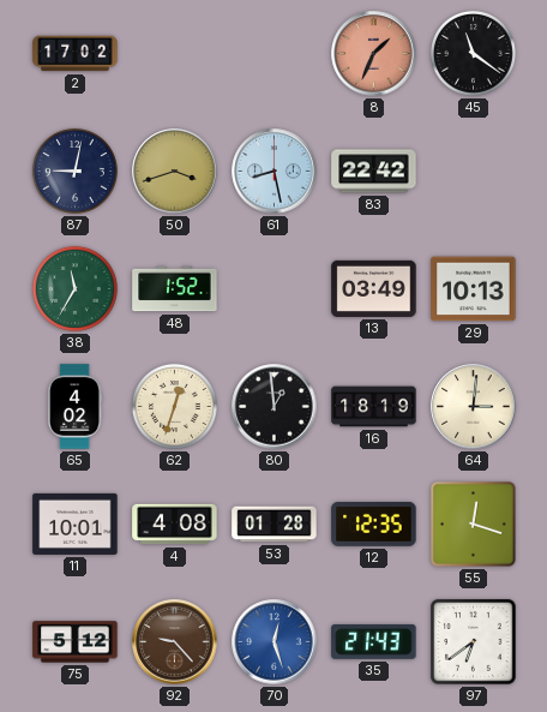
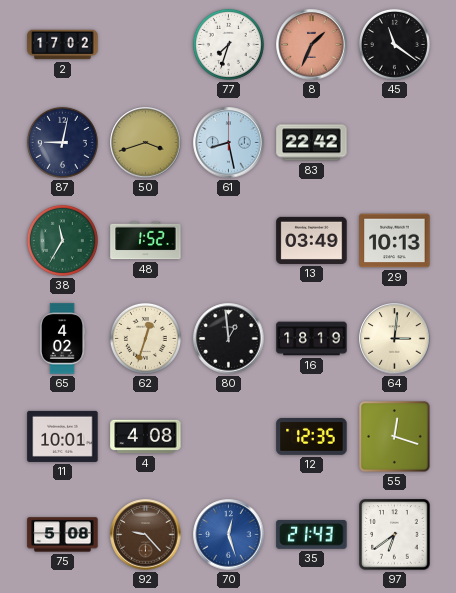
77: none -> 7:33 (228, 44)
53: 01:28 -> none (275, 525)
75: 5:12 -> 5:08 (63, 535)
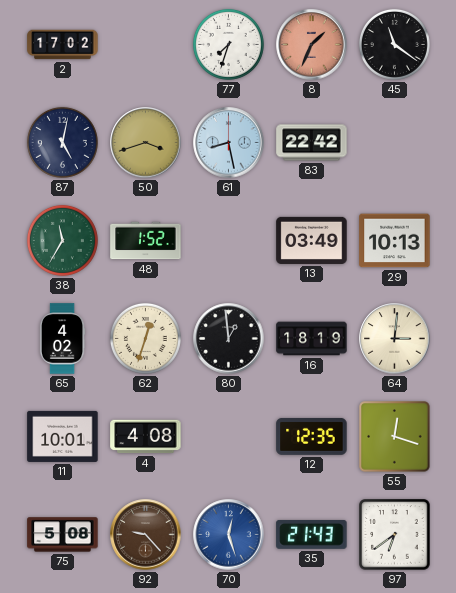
87: 9:02 -> 5:02 (62, 142)
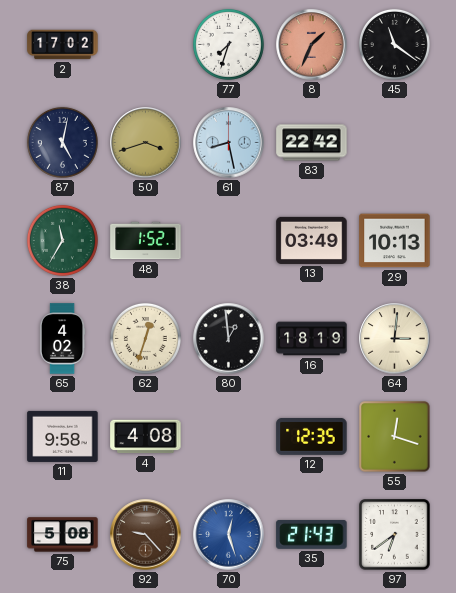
11: 10:01 -> 9:58 (63, 436)
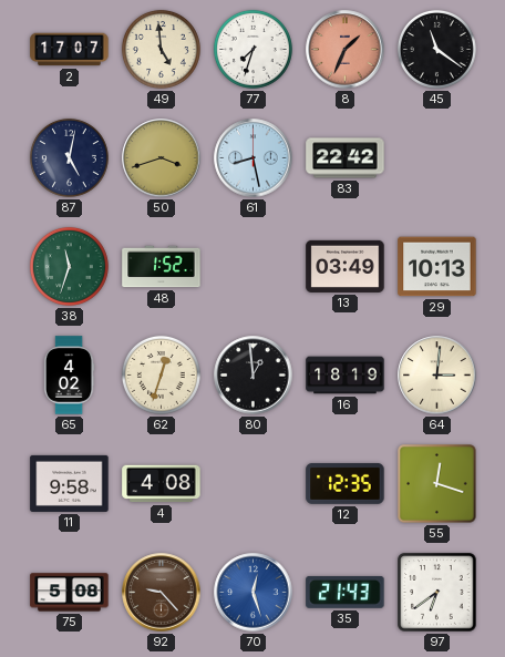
2: 17:02 -> 17:07 (70, 50)
49: none -> 4:59 (161, 49)
38: 11:35 -> 11:33 (69, 266)
